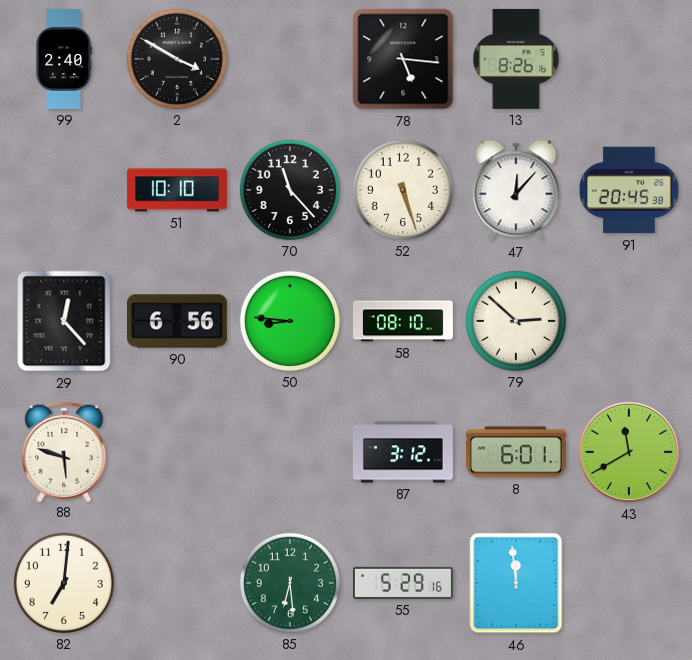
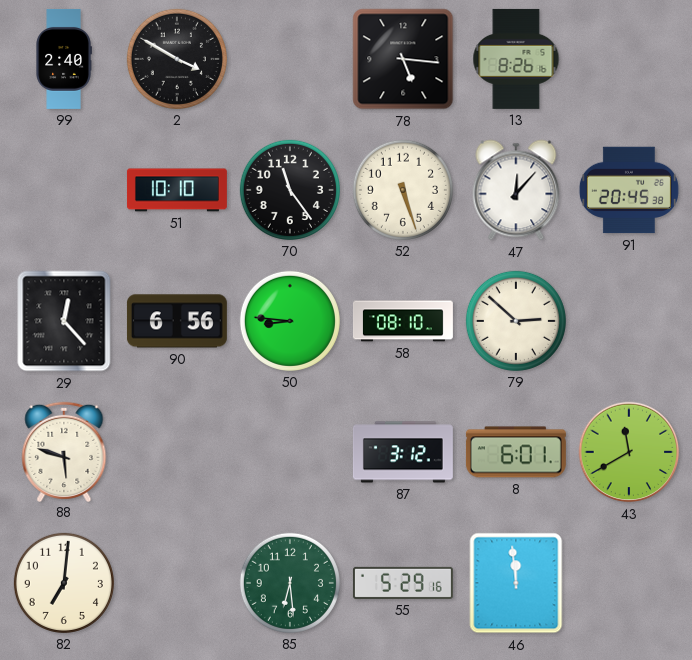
70: 11:23 -> 11:24 (290, 190)
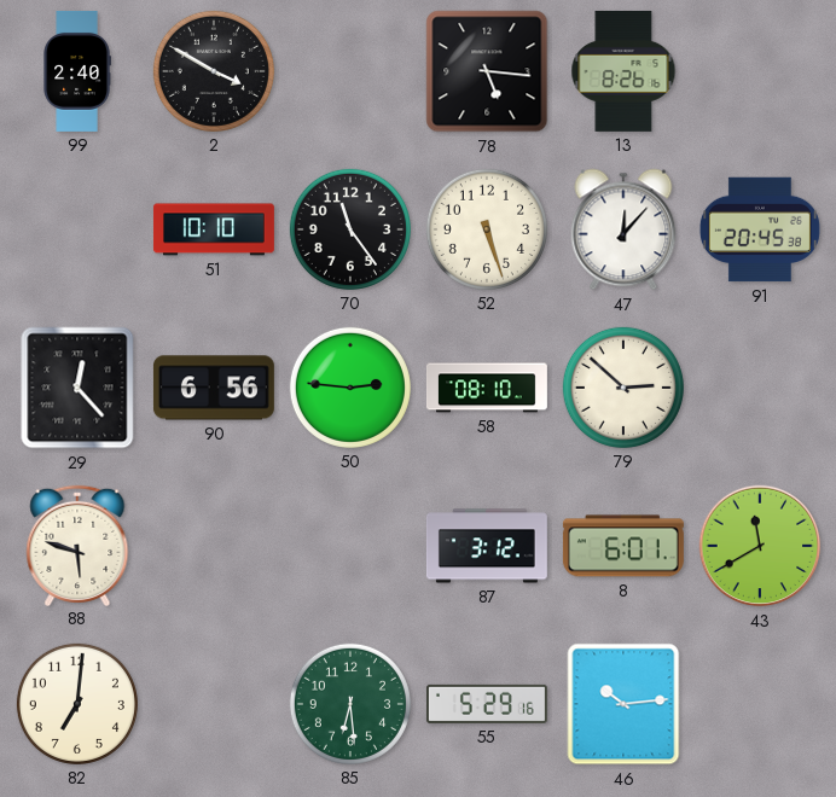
50: 8:46 -> 2:46 (350, 388)
46: 11:59 -> 10:14 (623, 704)
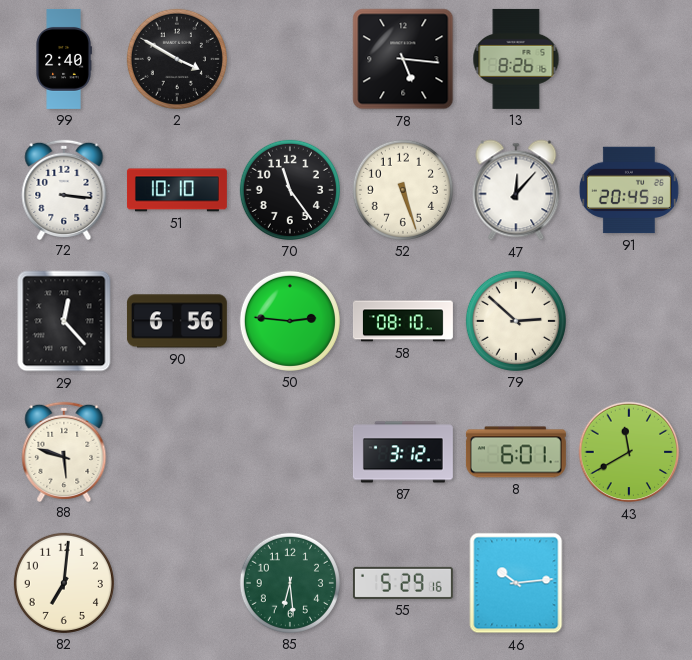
72: none -> 3:16 (64, 189)
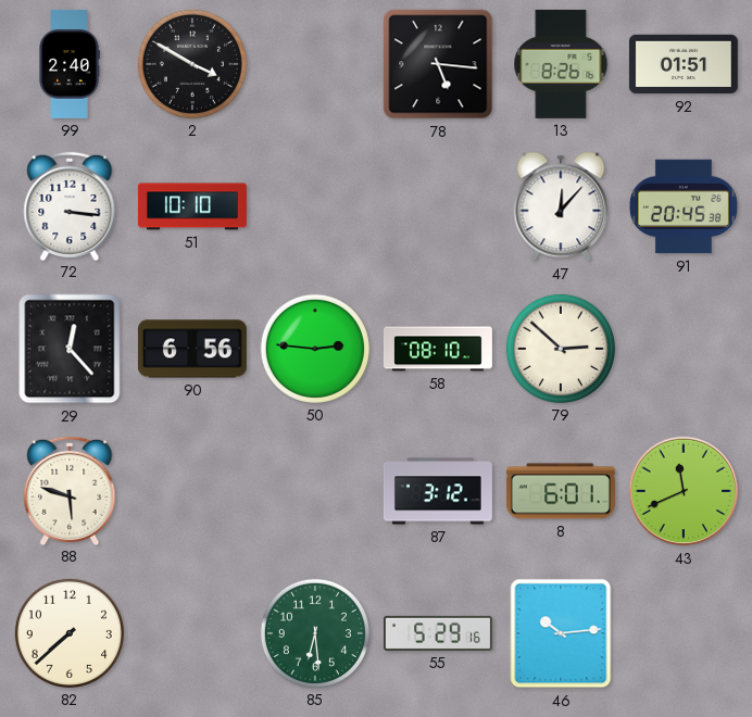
92: none -> 01:51 (684, 64)
70: 11:24 -> none (290, 190)
52: 5:27 -> none (403, 190)
43: 11:40 -> 11:41 (684, 491)
82: 7:01 -> 7:38 (70, 633)
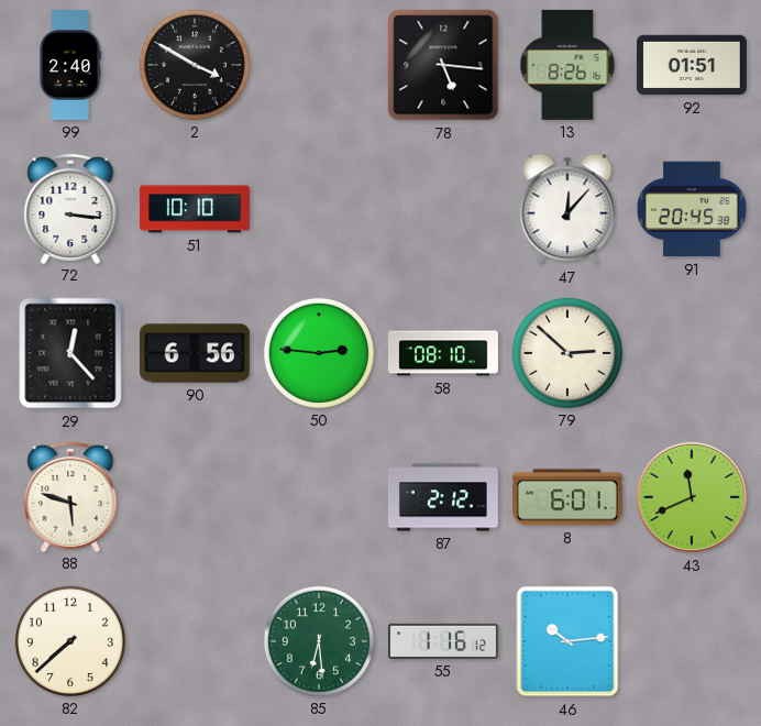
87: 3:12 -> 2:12 (443, 497)
55: 5:29 -> 1:16 (443, 641)
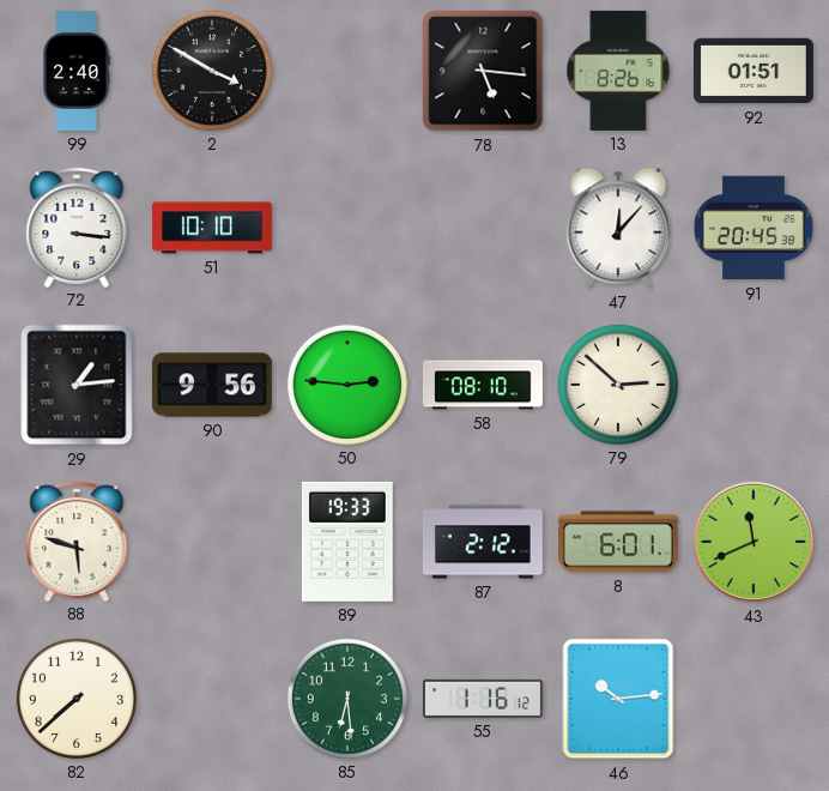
29: 12:23 -> 1:14 (77, 385)
90: 6:56 -> 9:56 (212, 385)
89: none -> 19:33 (347, 542)
